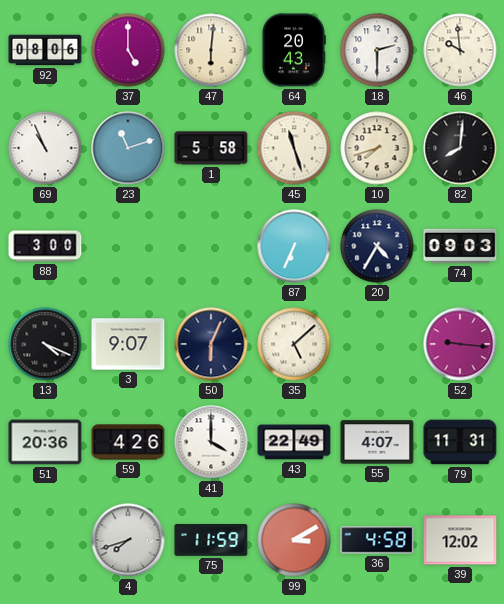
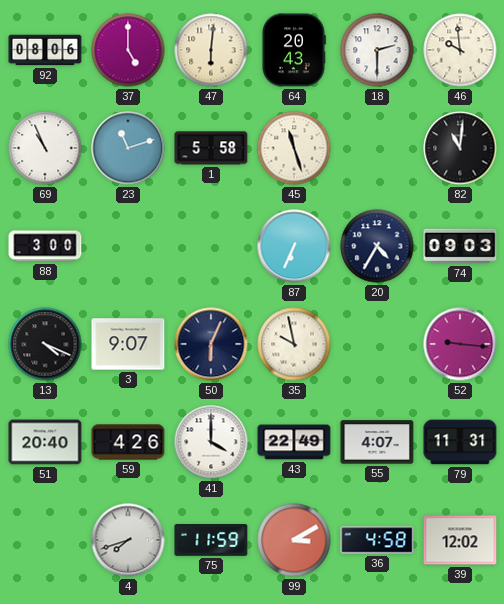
10: 7:42 -> none (377, 148)
82: 8:01 -> 11:01 (460, 148)
35: 5:08 -> 9:58 (294, 344)
51: 20:36 -> 20:40 (45, 442)
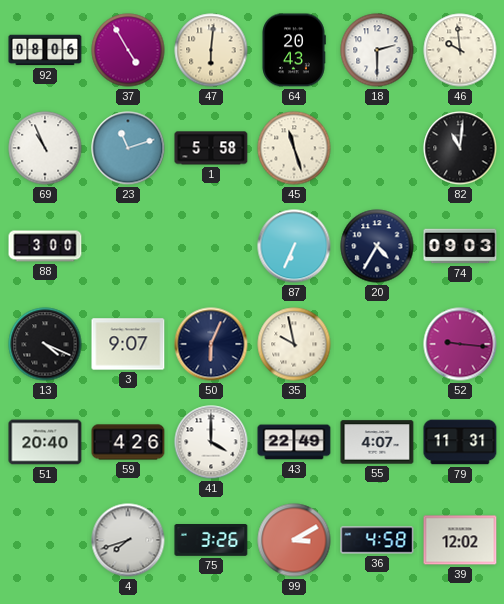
37: 5:00 -> 4:55 (128, 50)
75: 11:59 -> 3:26 (211, 541)
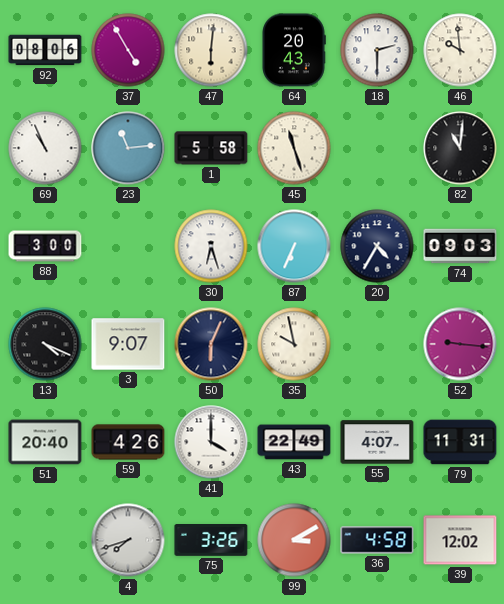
23: 11:12 -> 11:14 (128, 148)
30: none -> 6:27 (211, 246)
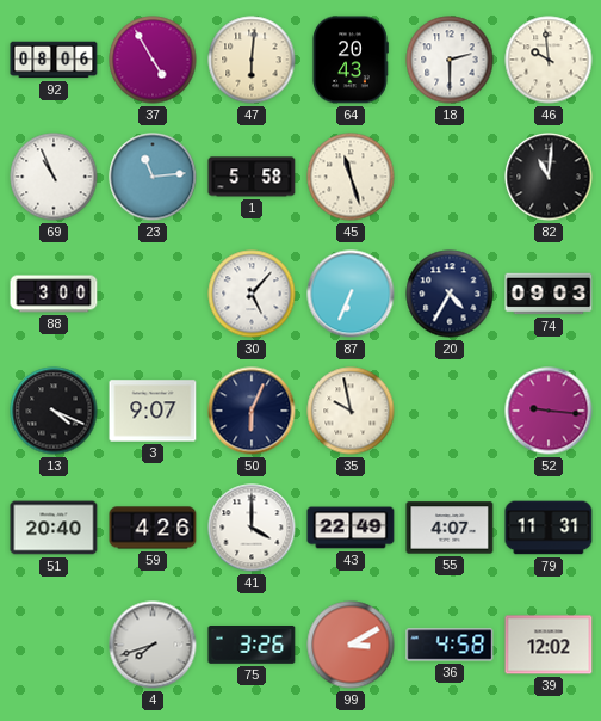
30: 6:27 -> 5:07 (252, 294)
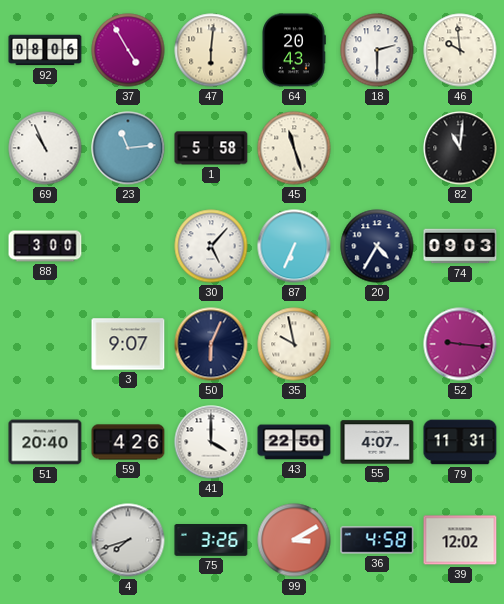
13: 4:19 -> none (54, 411)
43: 22:49 -> 22:50 (294, 442)
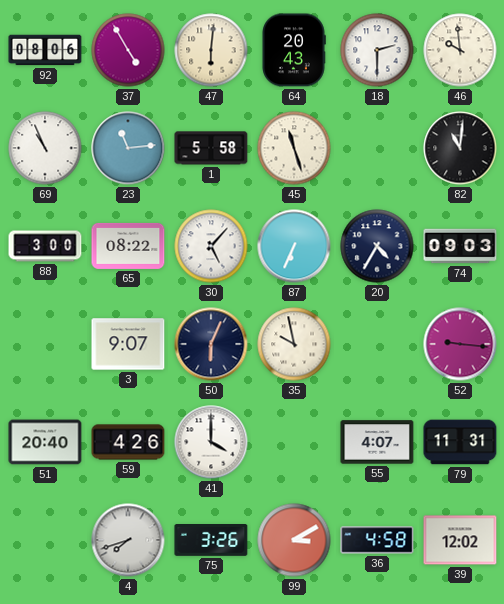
65: none -> 08:22 (128, 246)
43: 22:50 -> none (294, 442)
